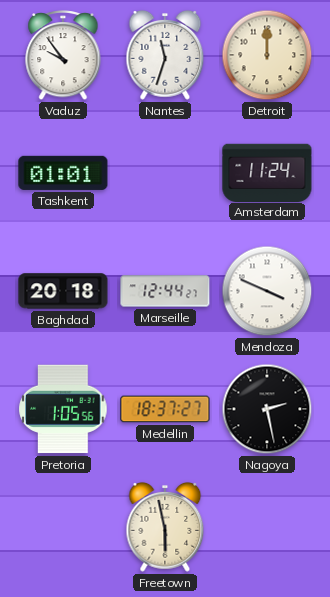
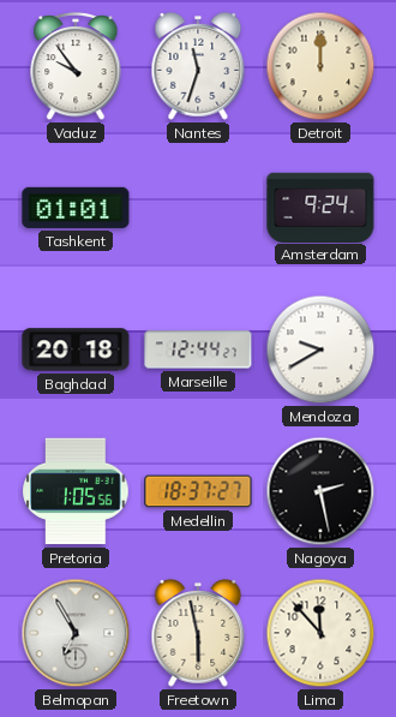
Amsterdam: 11:24 -> 9:24 (320, 207)
Mendoza: 3:49 -> 9:40 (320, 349)
Belmopan: none -> 6:55 (76, 633)
Lima: none -> 11:53 (320, 633)
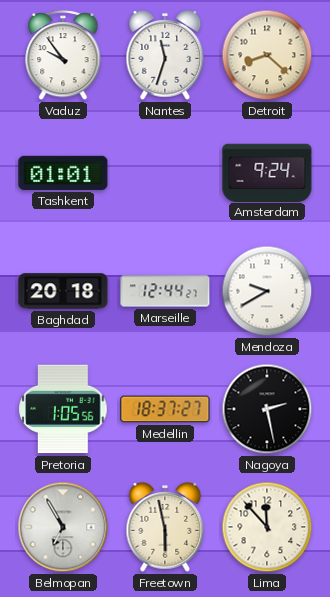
Detroit: 12:00 -> 8:22 (267, 55)
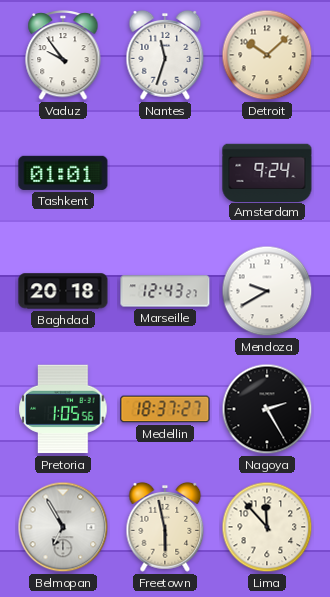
Detroit: 8:22 -> 10:08 (267, 55)
Marseille: 12:44 -> 12:43 (165, 291)
Nagoya: 2:28 -> 2:25 (267, 409)
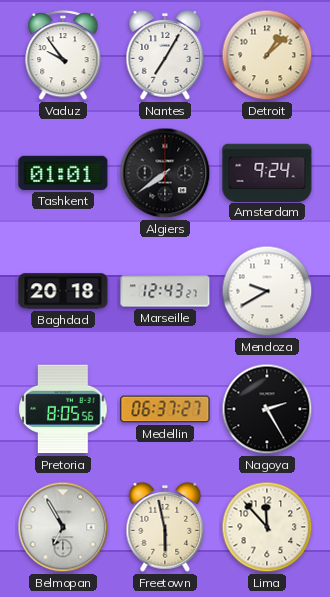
Nantes: 11:33 -> 7:05 (165, 55)
Detroit: 10:08 -> 1:08 (267, 55)
Algiers: none -> 7:39 (165, 173)
Pretoria: 1:05 -> 8:05 (63, 409)
Medellin: 18:37 -> 06:37 (165, 409)
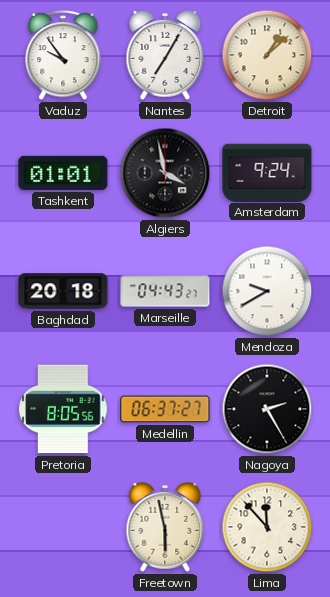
Algiers: 7:39 -> 3:58 (165, 173)
Marseille: 12:43 -> 04:43 (165, 291)
Belmopan: 6:55 -> none (63, 527)
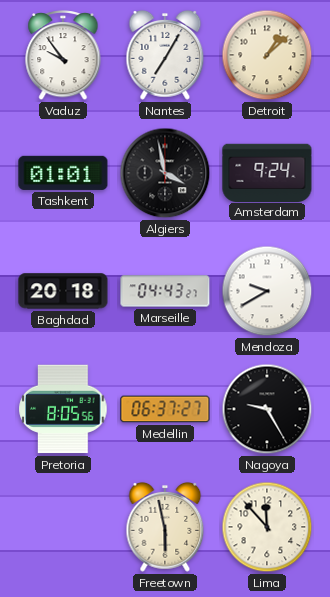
Nagoya: 2:25 -> 9:25 (267, 409)
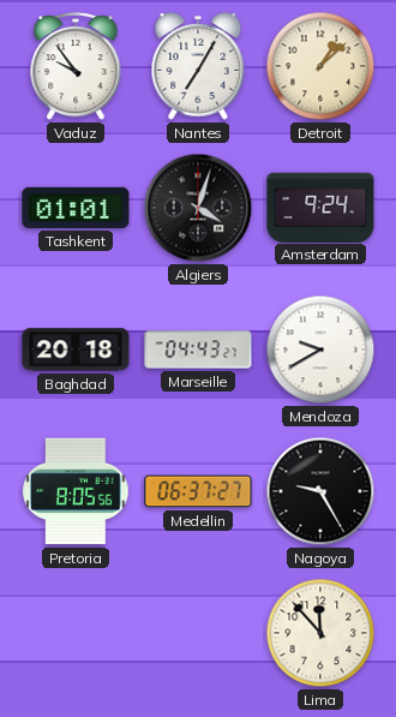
Algiers: 3:58 -> 4:03 (198, 208)
Freetown: 5:58 -> none (165, 527)
